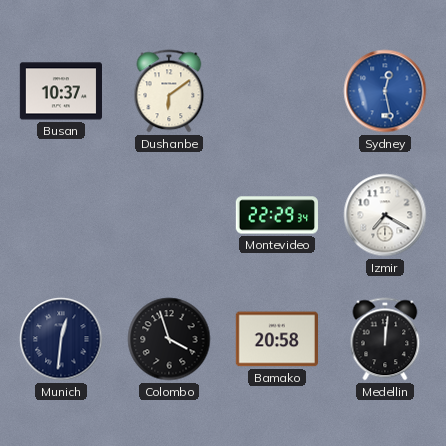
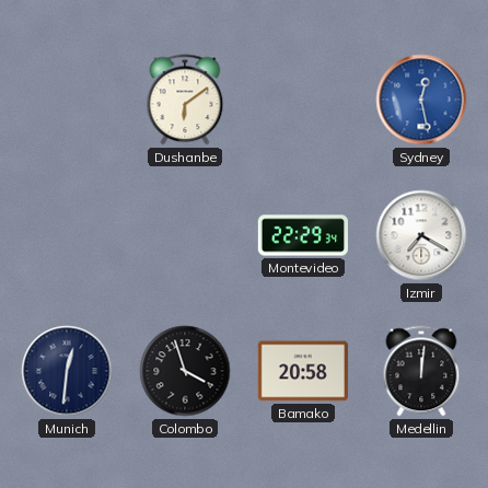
Busan: 10:37 -> none (60, 91)
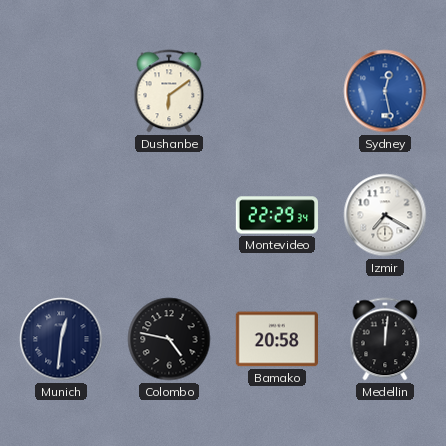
Colombo: 3:57 -> 4:47 (169, 339)
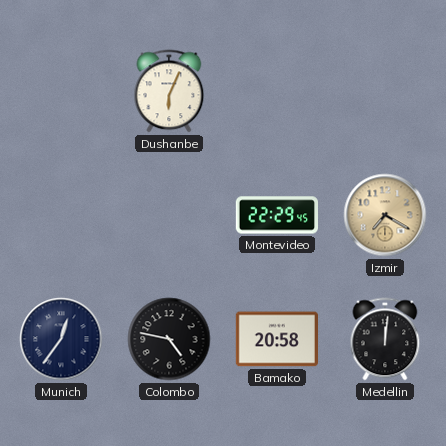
Dushanbe: 6:09 -> 6:04 (169, 91)
Sydney: 12:28 -> none (385, 91)
Montevideo: 22:29:34 -> 22:29:45 (277, 215)
Izmir dial: white -> champagne (385, 215)
Munich: 12:31 -> 12:36 (61, 339)
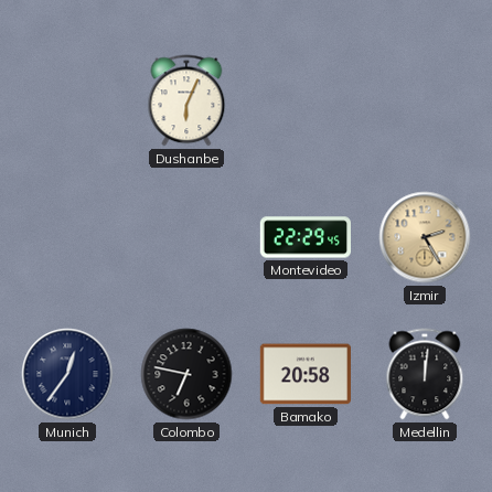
Izmir: 7:20 -> 2:25 (425, 237)
Colombo: 4:47 -> 6:47 (186, 374)
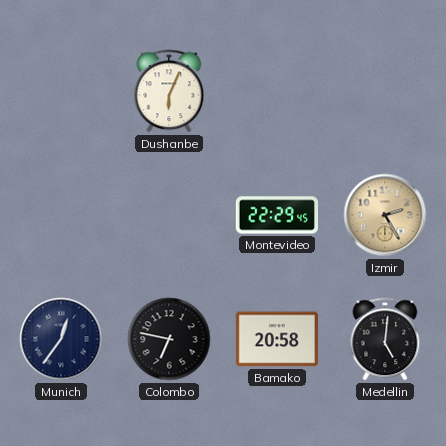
Medellin: 12:01 -> 5:01 (385, 339)
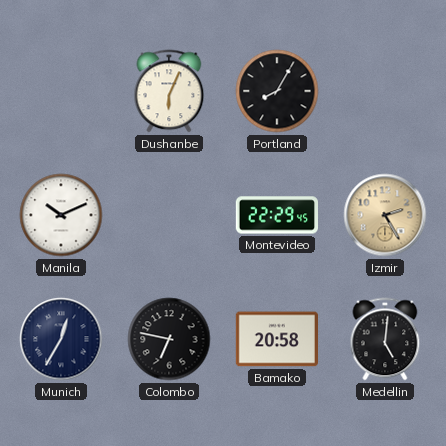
Portland: none -> 8:05 (277, 91)
Manila: none -> 10:11 (61, 215)
Munich: 12:36 -> 12:35 (61, 339)
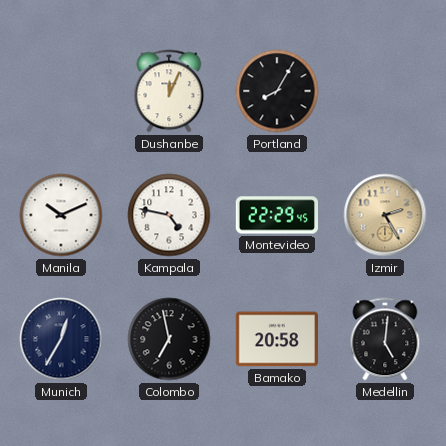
Dushanbe: 6:04 -> 12:04 (169, 91)
Kampala: none -> 4:47 (169, 215)
Colombo: 6:47 -> 6:58 (169, 339)
